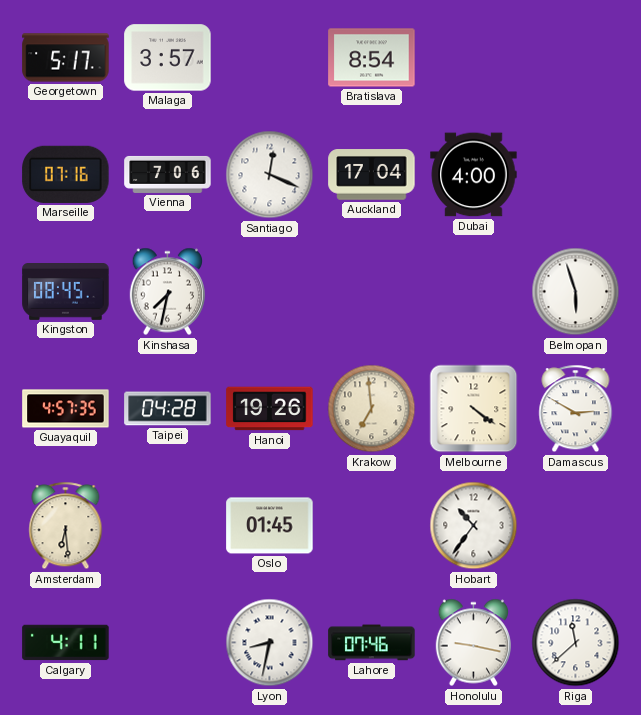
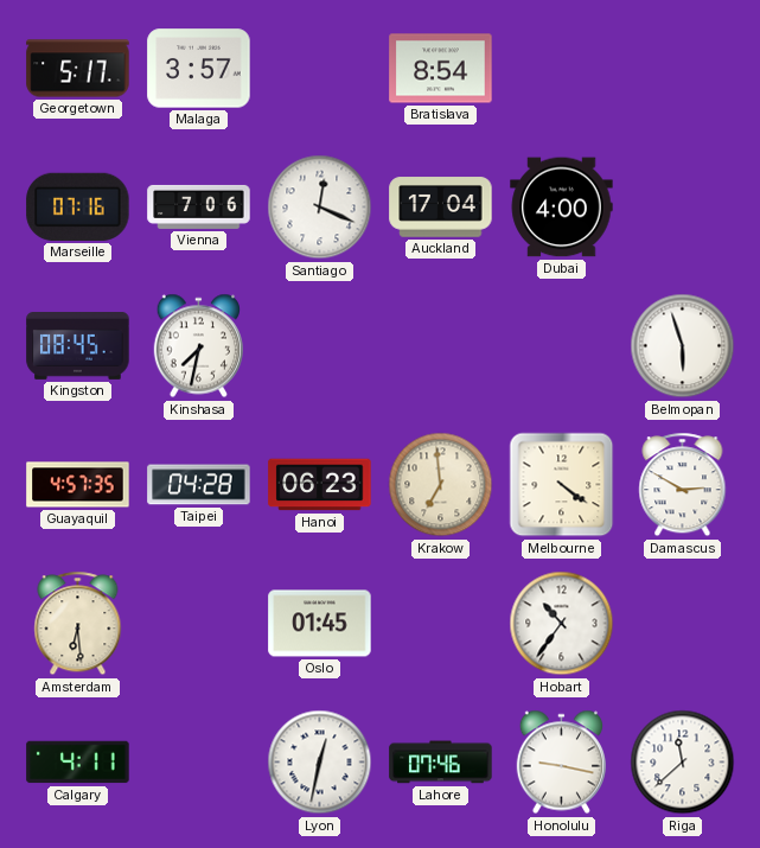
Hanoi: 19:26 -> 06:23 (320, 485)
Lyon: 8:32 -> 12:32 (320, 763)
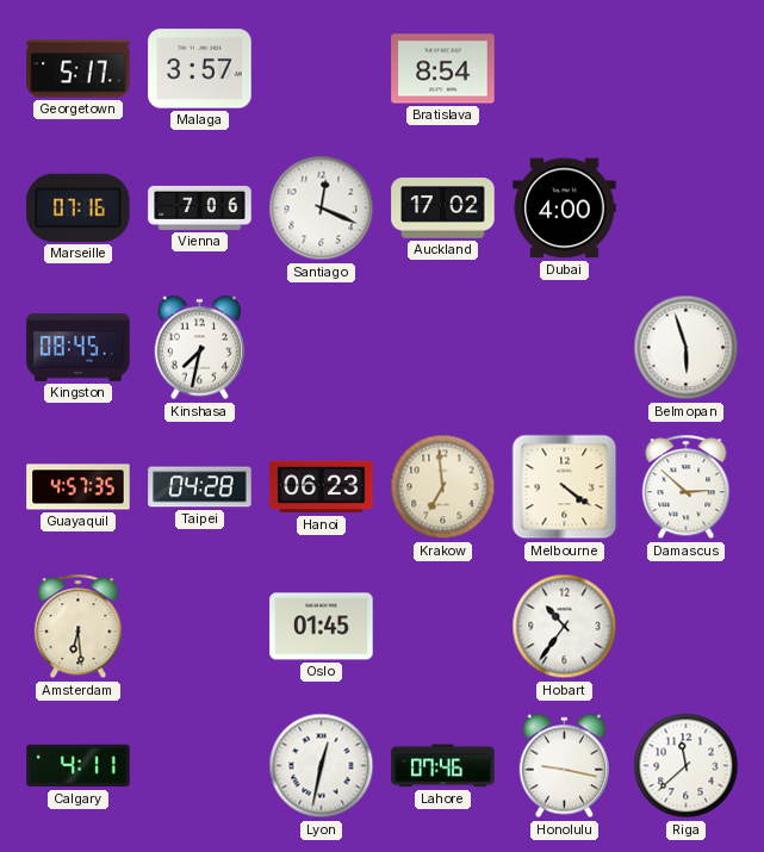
Auckland: 17:04 -> 17:02 (443, 209)
Damascus: 2:50 -> 2:52 (687, 487)
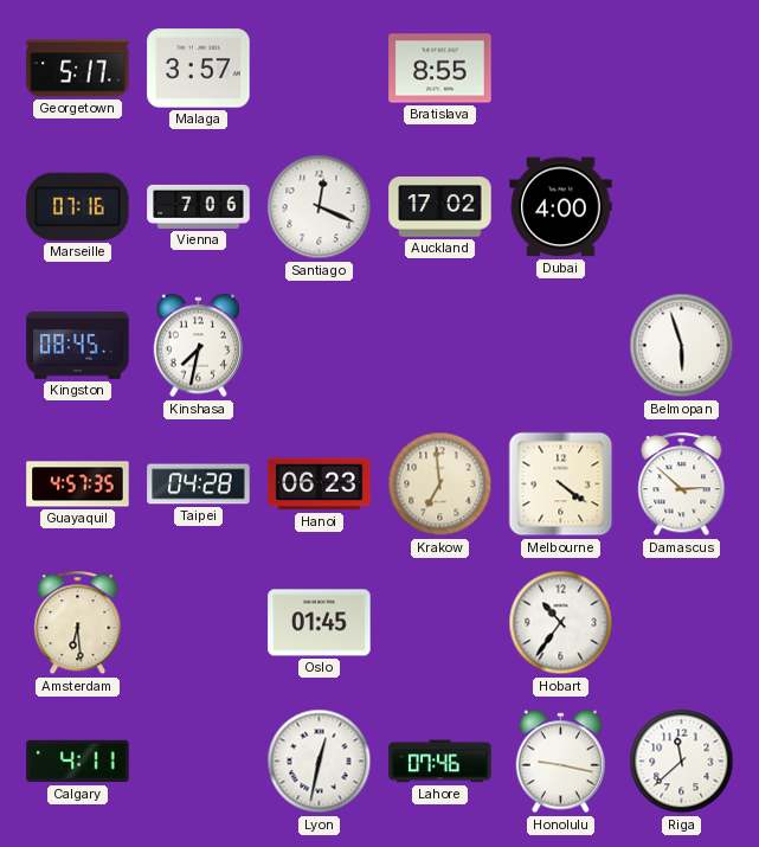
Bratislava: 8:54 -> 8:55 (440, 69)
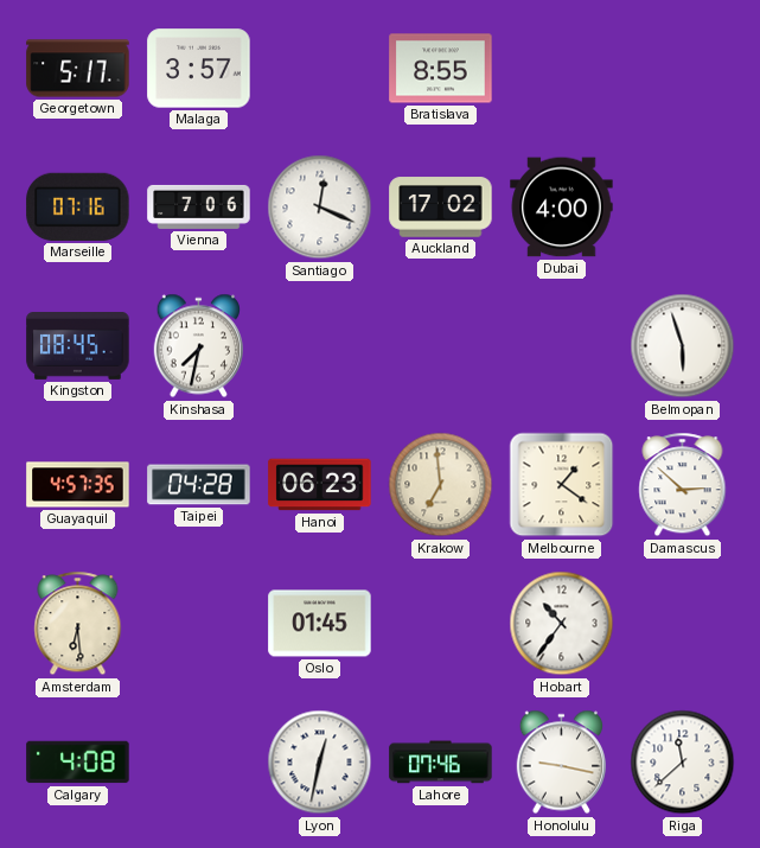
Melbourne: 4:21 -> 1:21 (562, 485)
Calgary: 4:11 -> 4:08 (78, 763)
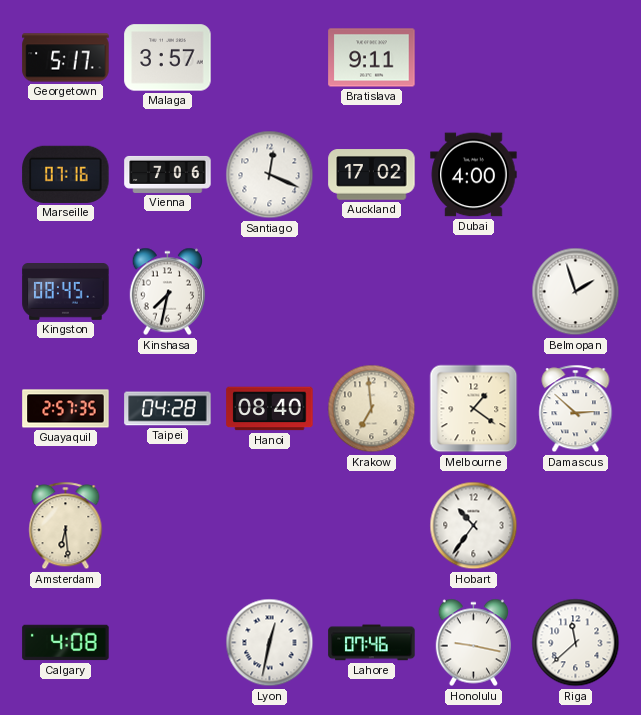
Bratislava: 8:55 -> 9:11 (372, 58)
Belmopan: 5:57 -> 1:57 (576, 292)
Guayaquil: 4:57 -> 2:57 (66, 409)
Hanoi: 06:23 -> 08:40 (270, 409)
Oslo: 01:45 -> none (320, 624)
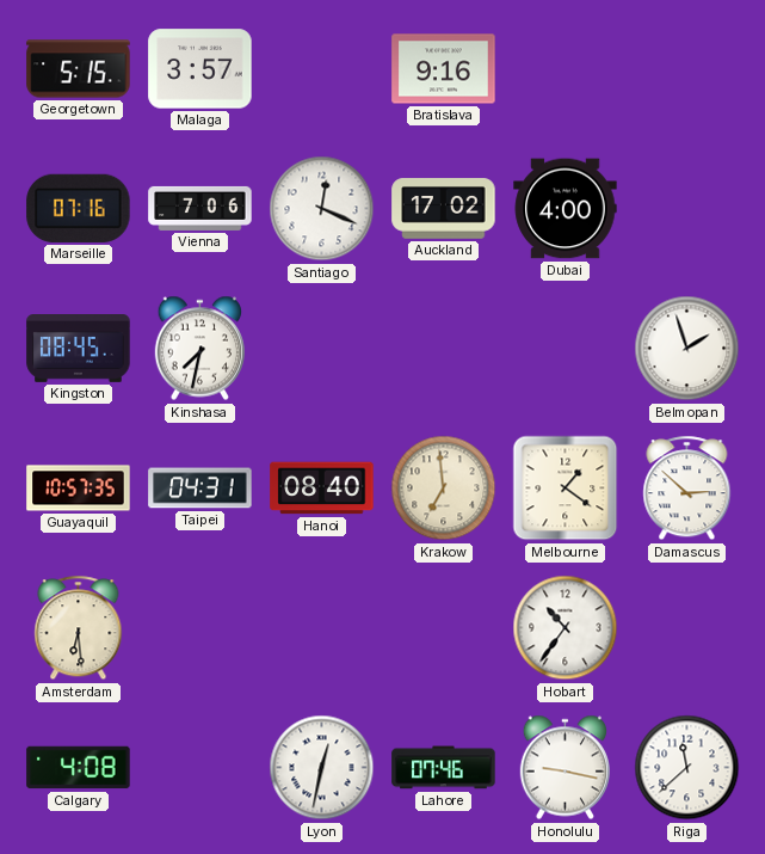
Georgetown: 5:17 -> 5:15 (79, 69)
Bratislava: 9:11 -> 9:16 (444, 69)
Guayaquil: 2:57 -> 10:57 (79, 489)
Taipei: 04:28 -> 04:31 (200, 489)
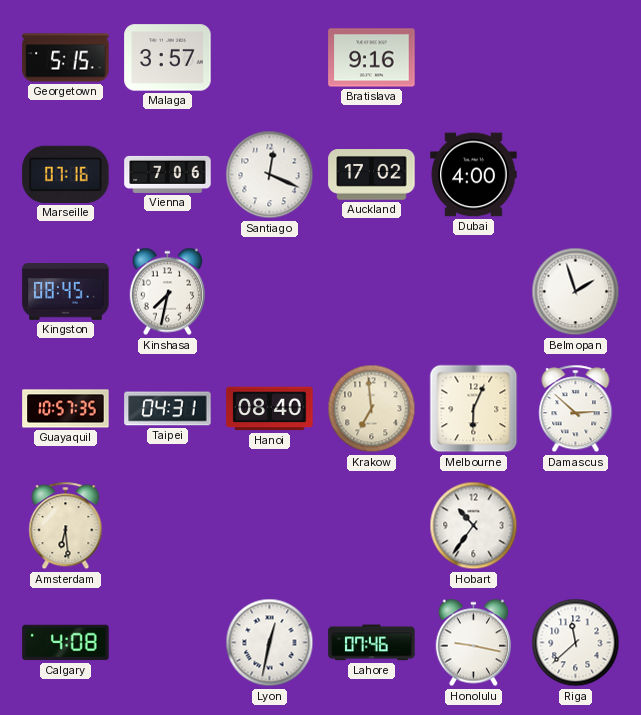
Melbourne: 1:21 -> 6:04 (474, 409)
